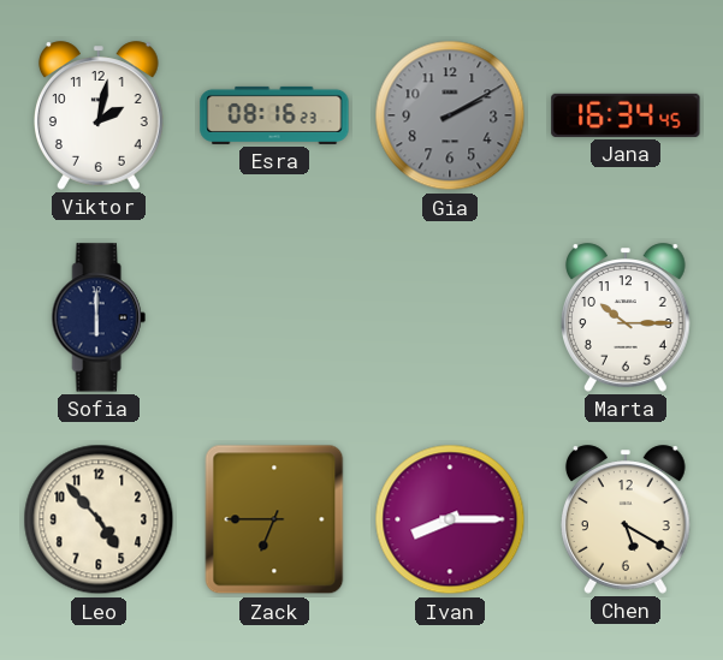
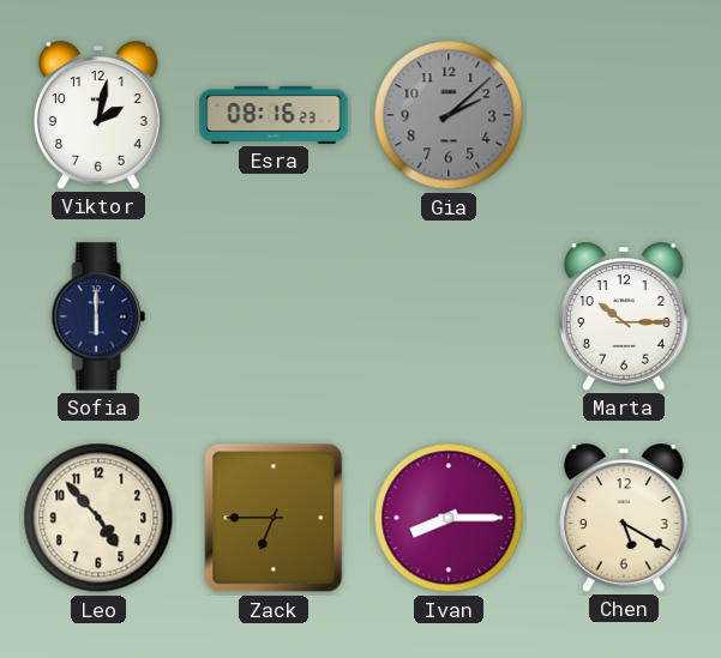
Gia: 2:10 -> 2:08 (449, 115)
Jana: 16:34 -> none (626, 115)
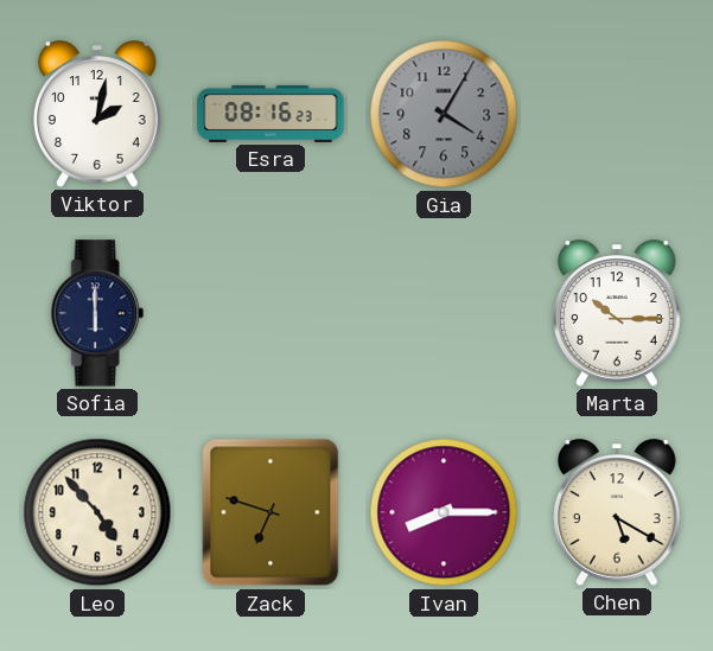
Gia: 2:08 -> 4:05 (444, 114)
Zack: 6:45 -> 6:48 (270, 512)
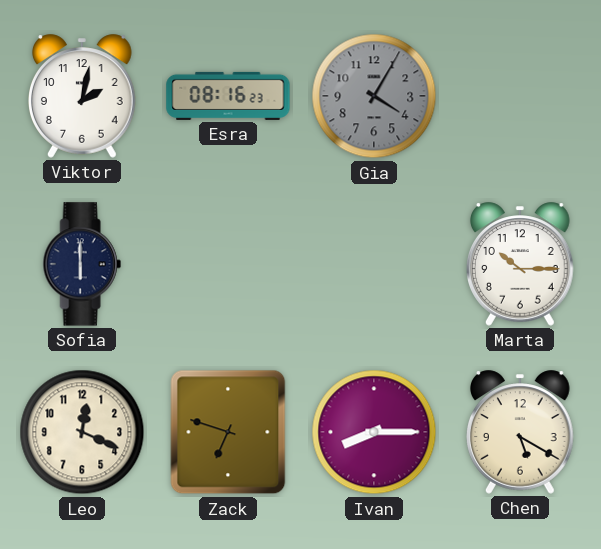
Leo: 4:53 -> 12:19 (82, 432)
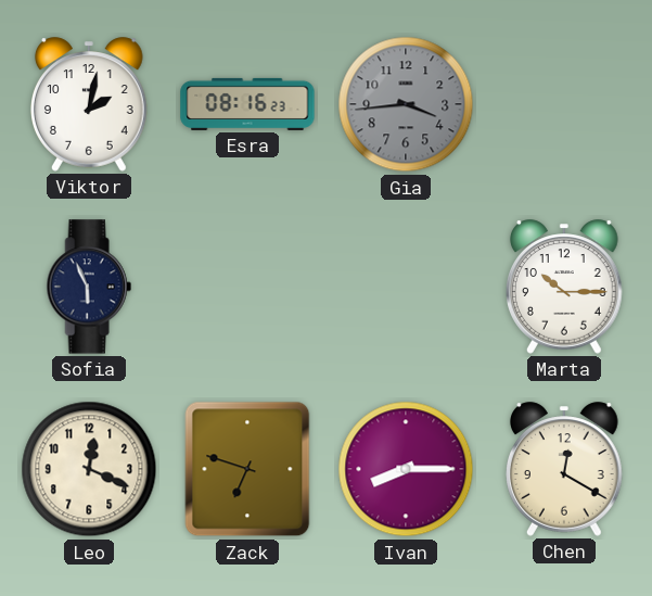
Gia: 4:05 -> 3:44 (406, 104)
Sofia: 6:00 -> 5:56 (89, 287)
Chen: 5:20 -> 12:20 (565, 469)
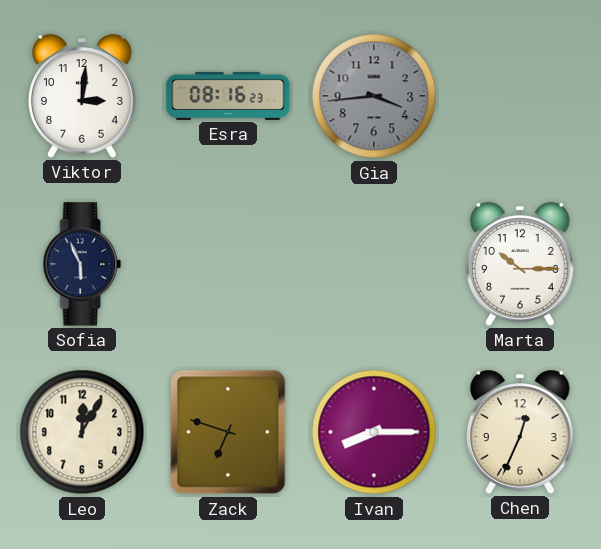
Viktor: 2:02 -> 3:01 (83, 96)
Leo: 12:19 -> 12:05 (82, 432)
Chen: 12:20 -> 12:34 (521, 432)
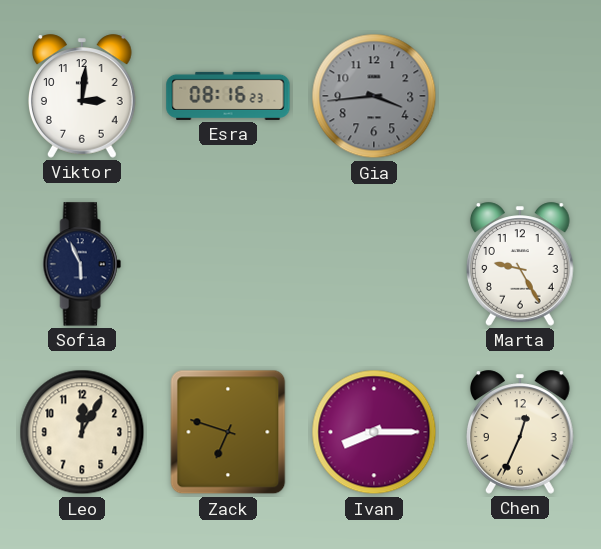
Marta: 10:15 -> 9:25 (521, 264)
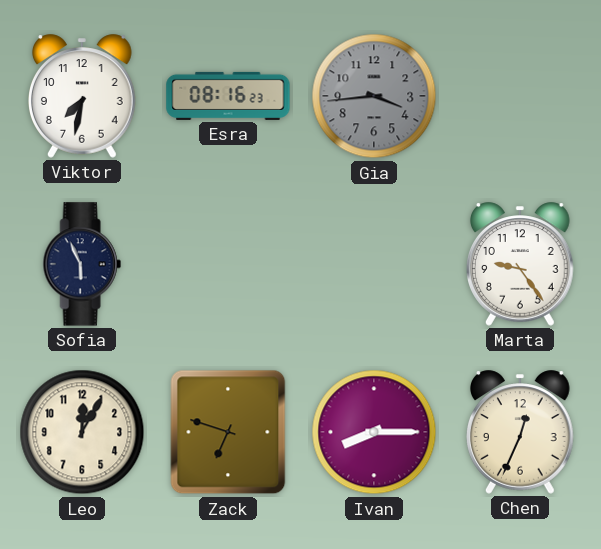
Viktor: 3:01 -> 7:32 (83, 96)
Marta: 9:25 -> 9:24 (521, 264)
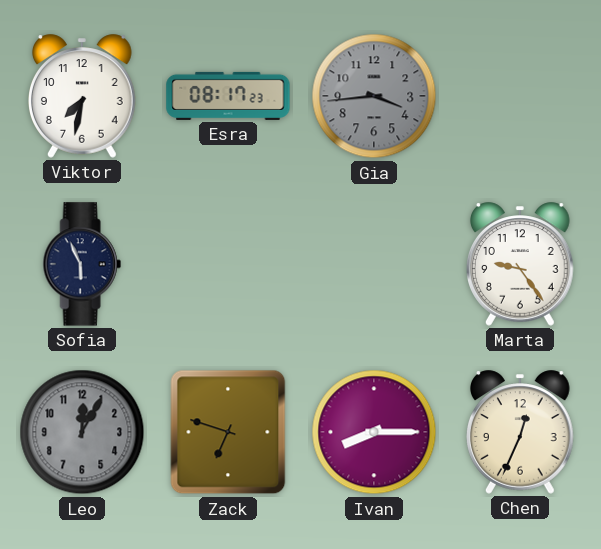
Esra: 08:16 -> 08:17 (228, 96)
Leo dial: cream -> grey (82, 432)
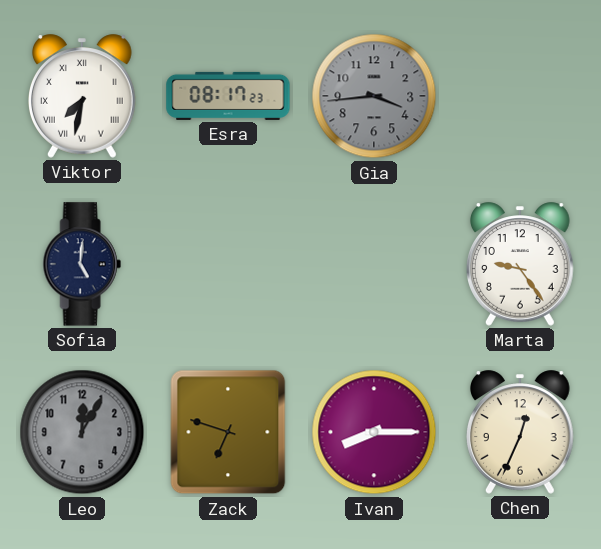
Viktor numerals: Arabic -> Roman (83, 96)
Sofia: 5:56 -> 5:01 (82, 264)
